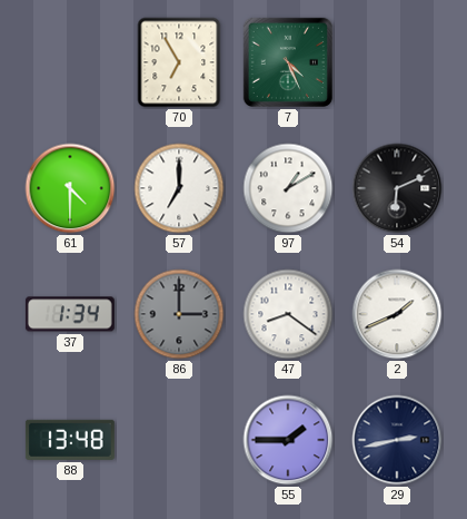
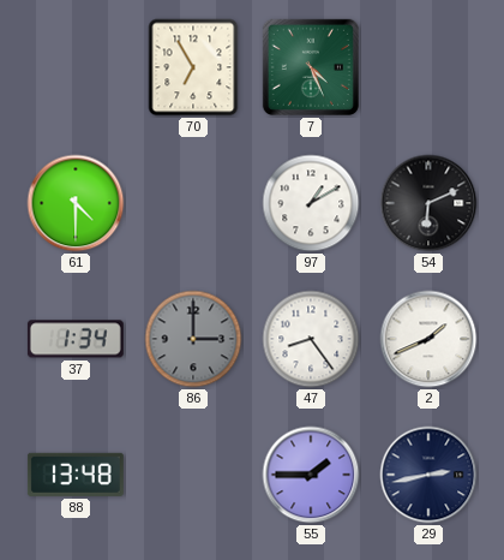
57: 7:00 -> none (179, 188)
47: 8:21 -> 8:24 (311, 339)
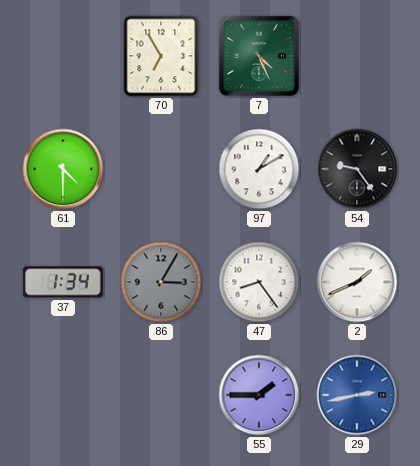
54: 6:11 -> 9:24 (357, 169)
86: 3:00 -> 3:05 (161, 282)
88: 13:48 -> none (76, 475)
29 dial: navy -> blue (357, 395)
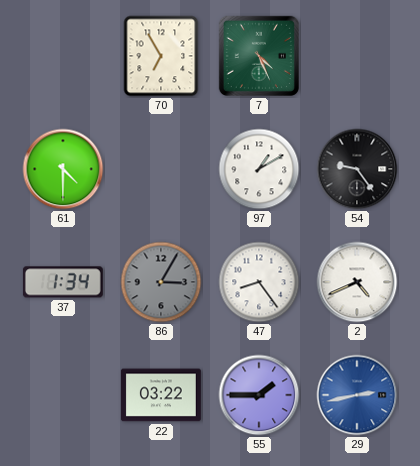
2: 1:41 -> 4:41 (357, 282)
22: none -> 03:22 (161, 395)
